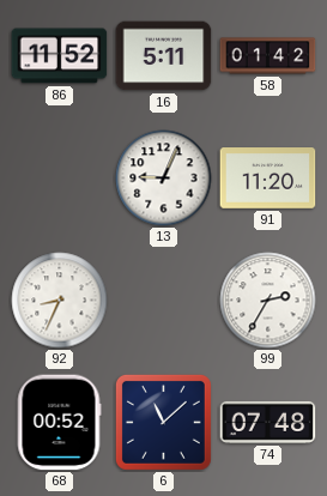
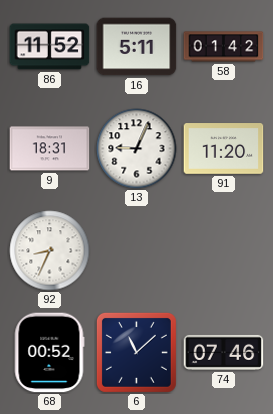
9: none -> 18:31 (50, 149)
99: 2:35 -> none (268, 301)
74: 07:48 -> 07:46 (224, 352)
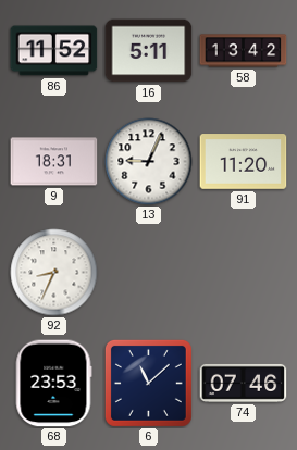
58: 01:42 -> 13:42 (244, 51)
68: 00:52 -> 23:53 (53, 384)
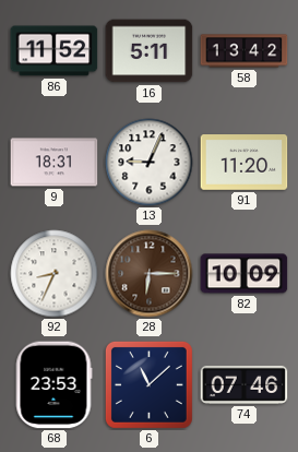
28: none -> 6:15 (150, 274)
82: none -> 10:09 (245, 274)
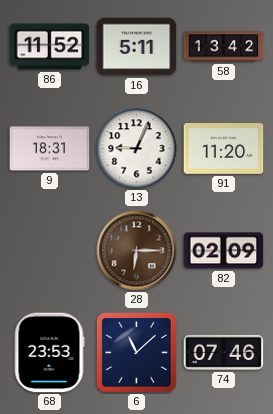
92: 8:34 -> none (55, 274)
82: 10:09 -> 02:09 (224, 251)
